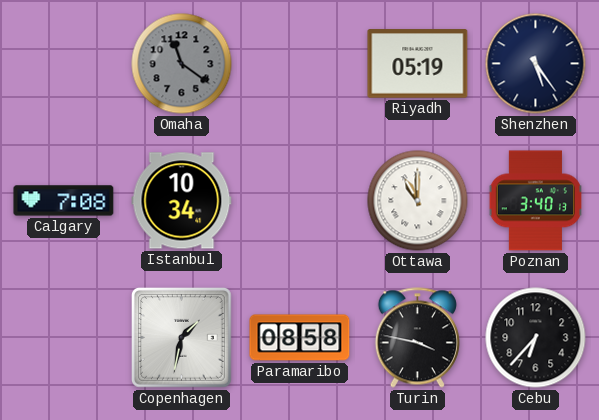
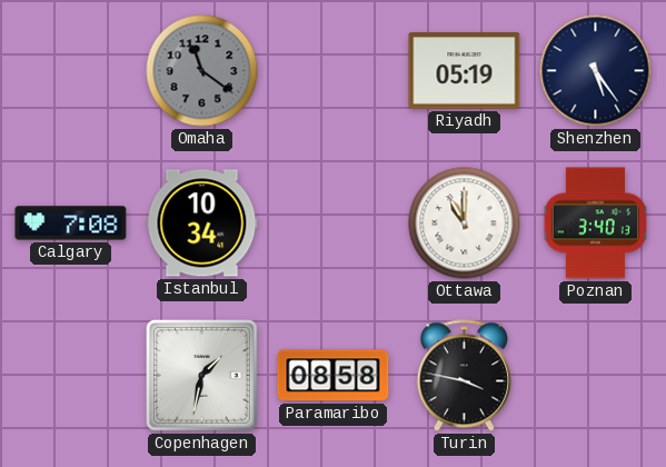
Cebu: 6:37 -> none (536, 338)
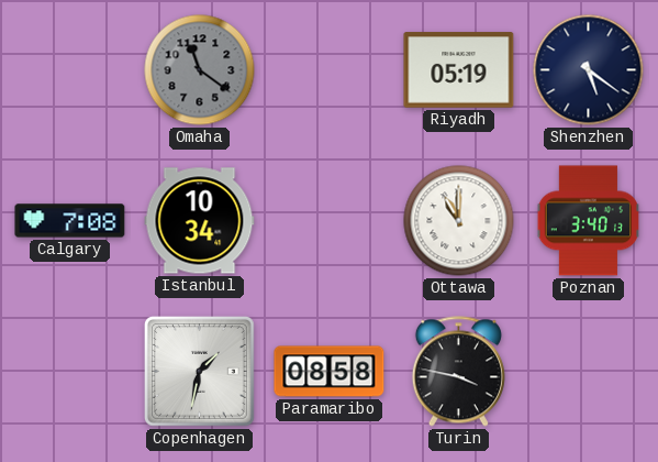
Shenzhen: 5:24 -> 5:21 (589, 70)
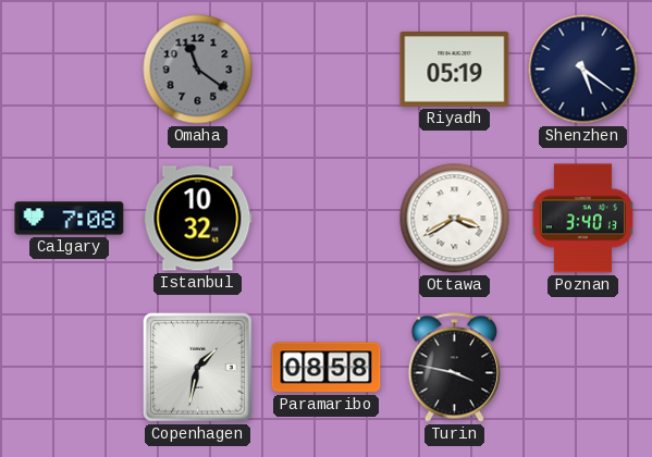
Istanbul: 10:34 -> 10:32 (198, 219)
Ottawa: 11:00 -> 3:40 (455, 219)
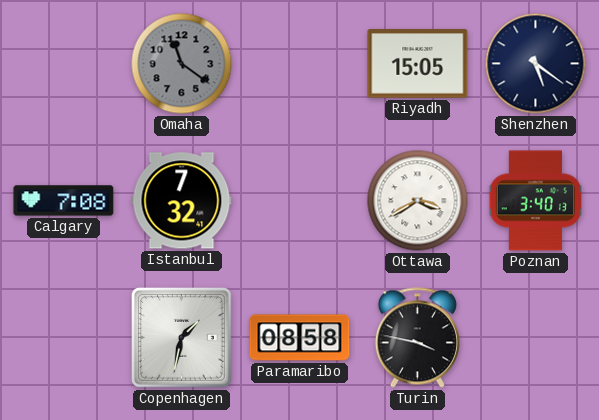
Riyadh: 05:19 -> 15:05 (418, 64)
Istanbul: 10:32 -> 7:32 (182, 201)
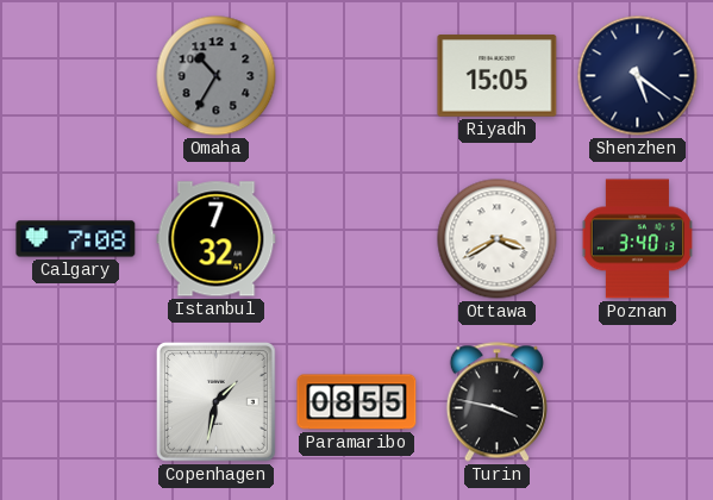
Omaha: 11:21 -> 10:35 (217, 76)
Paramaribo: 08:58 -> 08:55 (357, 402)
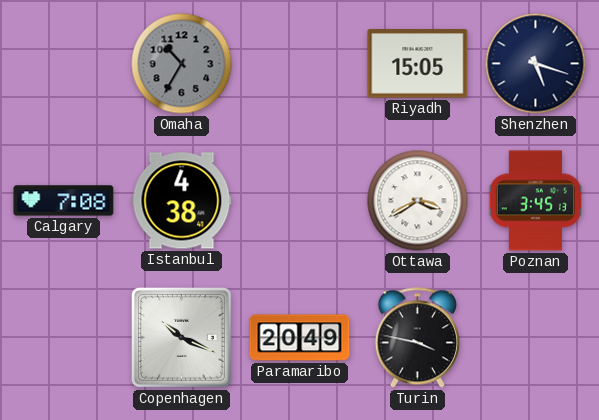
Shenzhen: 5:21 -> 5:18 (536, 64)
Istanbul: 7:32 -> 4:38 (182, 201)
Poznan: 3:40 -> 3:45 (535, 201)
Copenhagen: 1:32 -> 10:19 (182, 338)
Paramaribo: 08:55 -> 20:49 (300, 338)
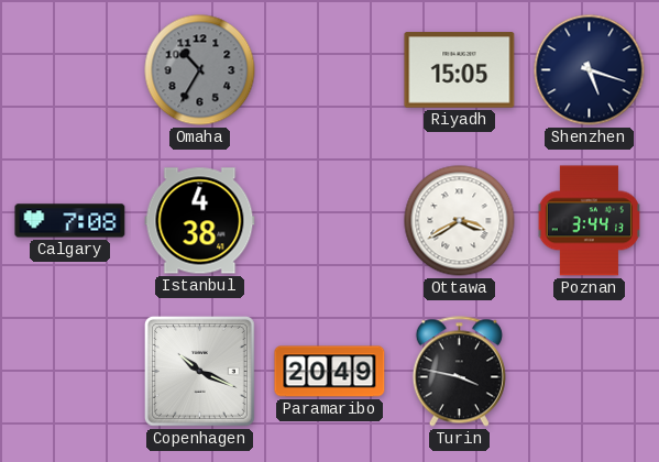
Poznan: 3:45 -> 3:44 (589, 221)
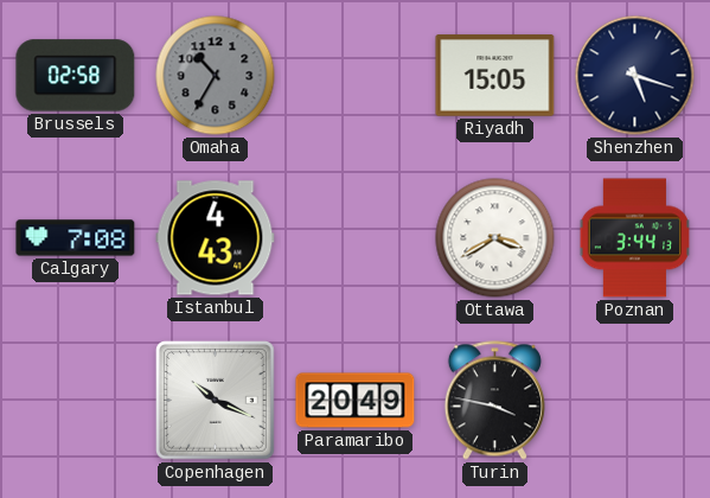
Brussels: none -> 02:58 (76, 76)
Istanbul: 4:38 -> 4:43 (216, 238)
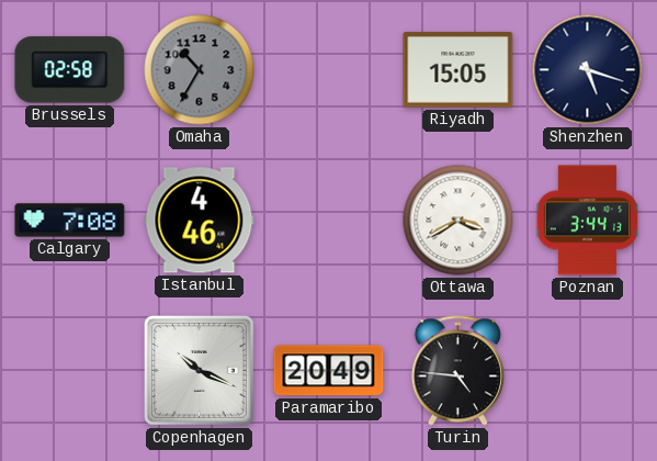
Istanbul: 4:43 -> 4:46 (200, 221)
Turin: 3:47 -> 4:46 (457, 371)
